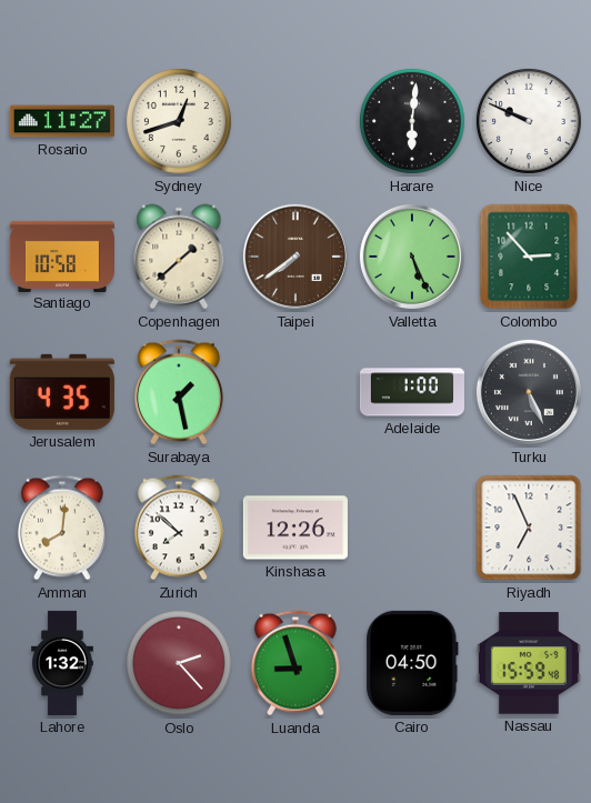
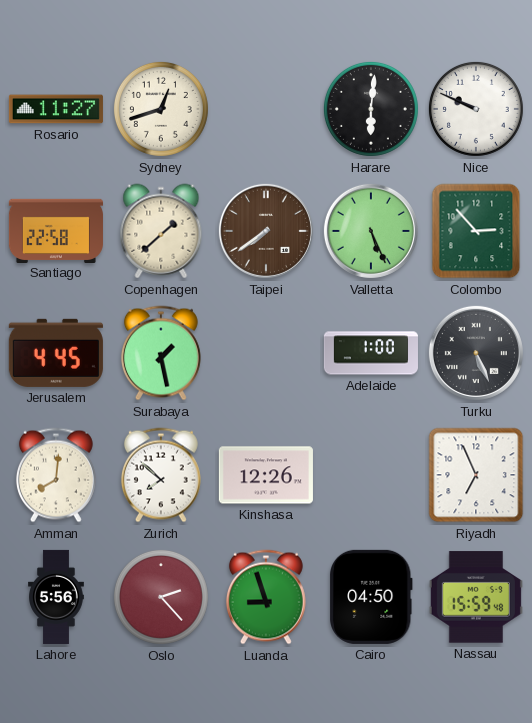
Santiago: 10:58 -> 22:58 (56, 230)
Jerusalem: 4:35 -> 4:45 (56, 353)
Lahore: 1:32 -> 5:56 (57, 597)
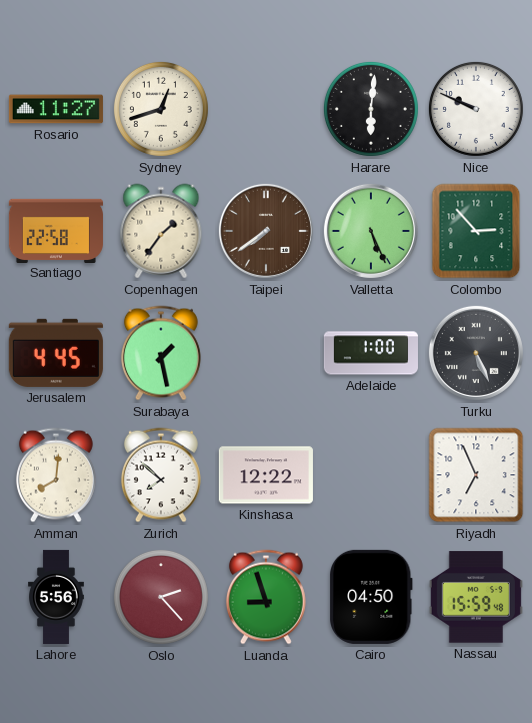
Copenhagen: 1:38 -> 1:36 (161, 231)
Kinshasa: 12:26 -> 12:22 (266, 475)
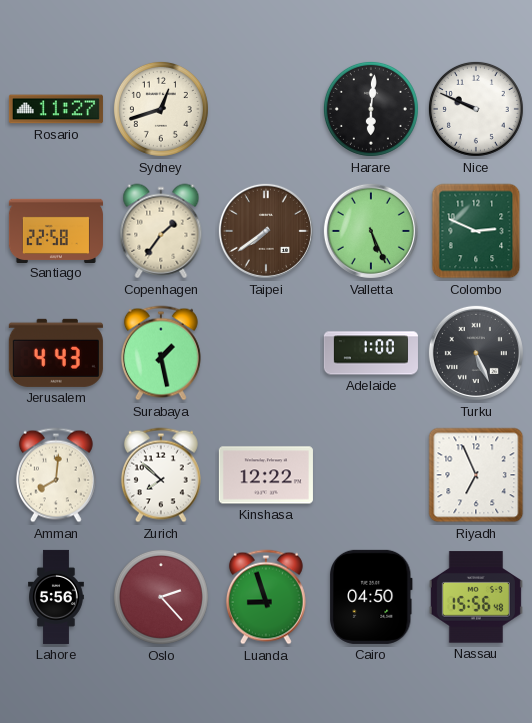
Colombo: 2:53 -> 2:49 (476, 231)
Jerusalem: 4:45 -> 4:43 (56, 353)
Nassau: 15:59 -> 15:56 (476, 597)
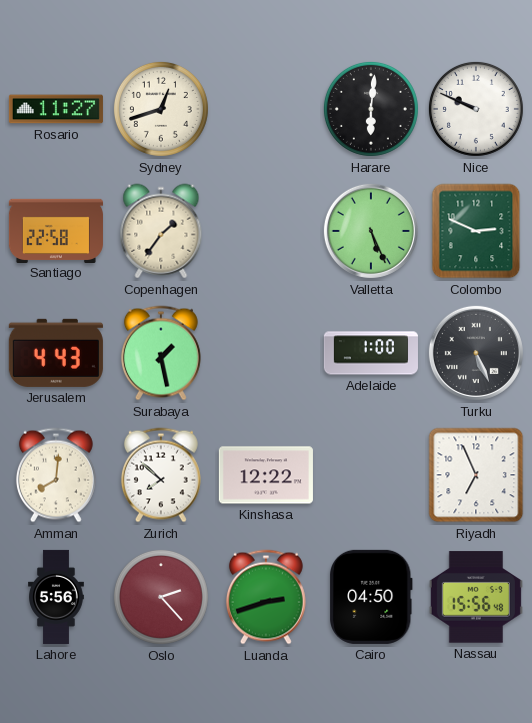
Taipei: 7:39 -> none (266, 231)
Luanda: 8:57 -> 2:42 (266, 597)
